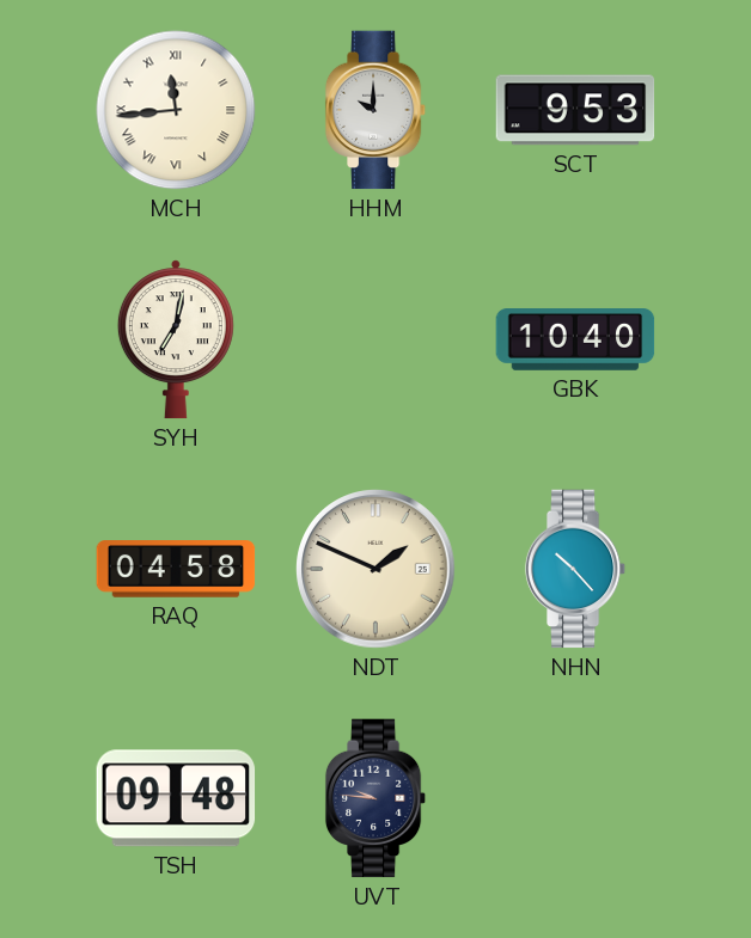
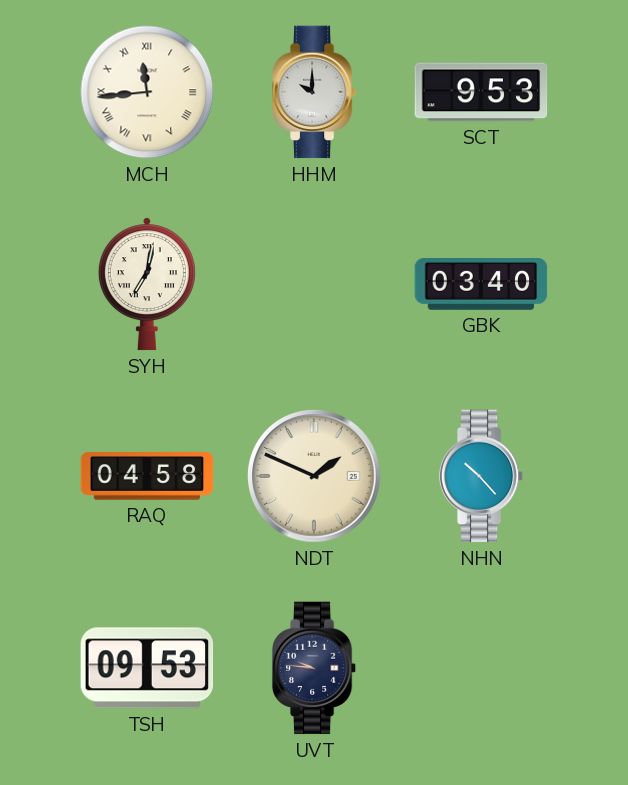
GBK: 10:40 -> 03:40 (481, 285)
TSH: 09:48 -> 09:53 (147, 668)
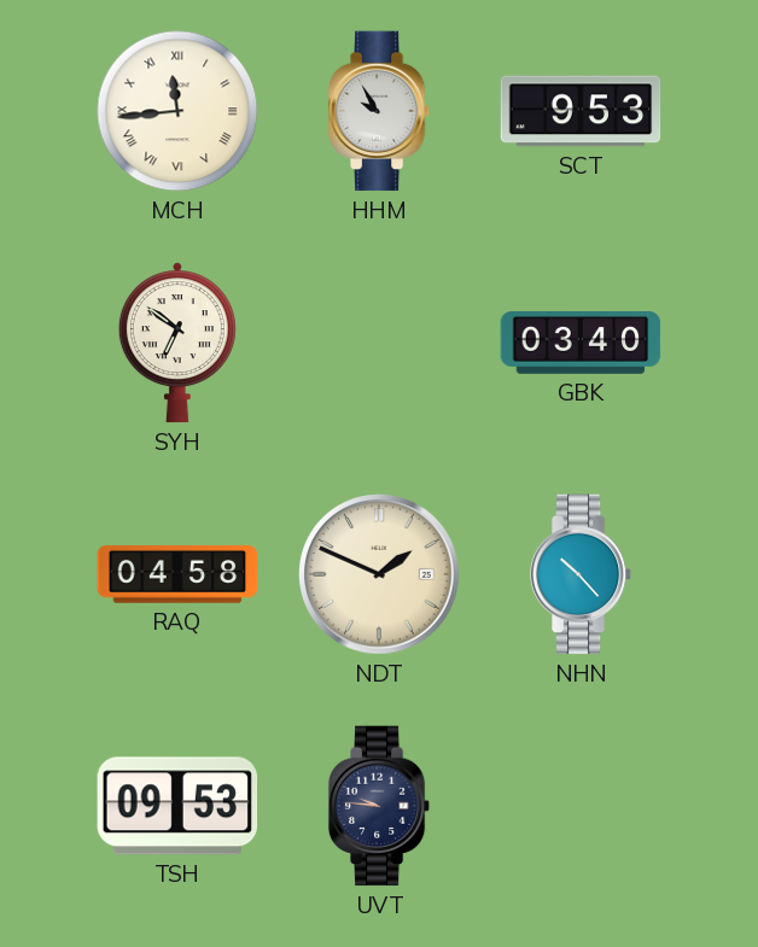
HHM: 10:00 -> 9:55 (379, 111)
SYH: 7:02 -> 6:51 (177, 343)
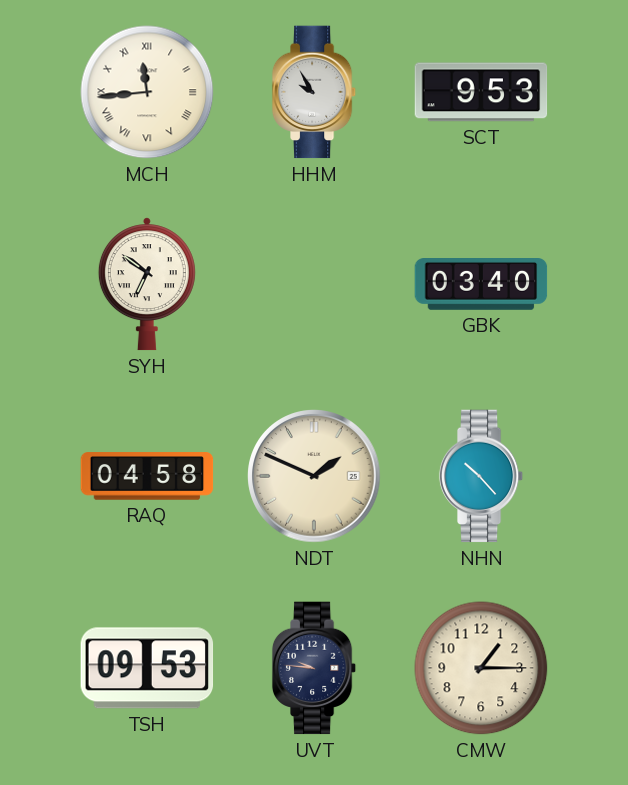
CMW: none -> 1:15 (481, 668)
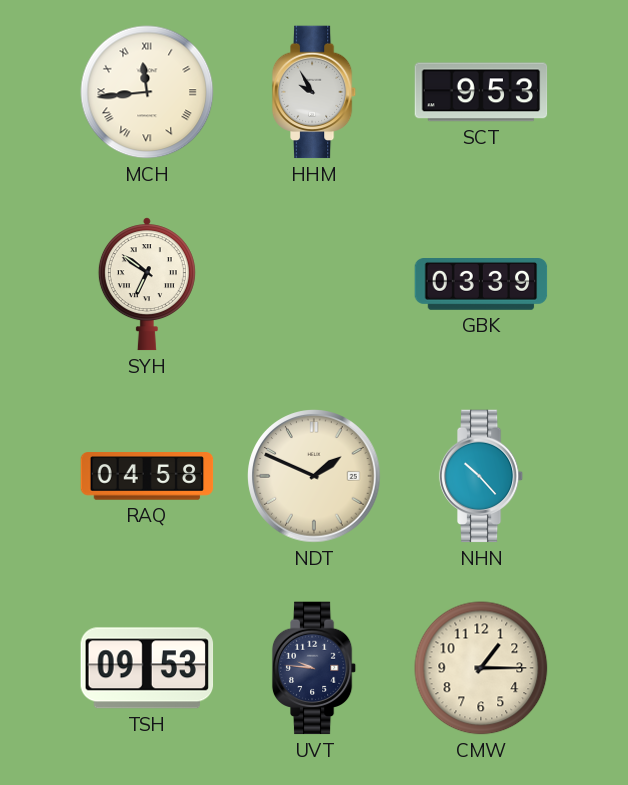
GBK: 03:40 -> 03:39 (481, 285)
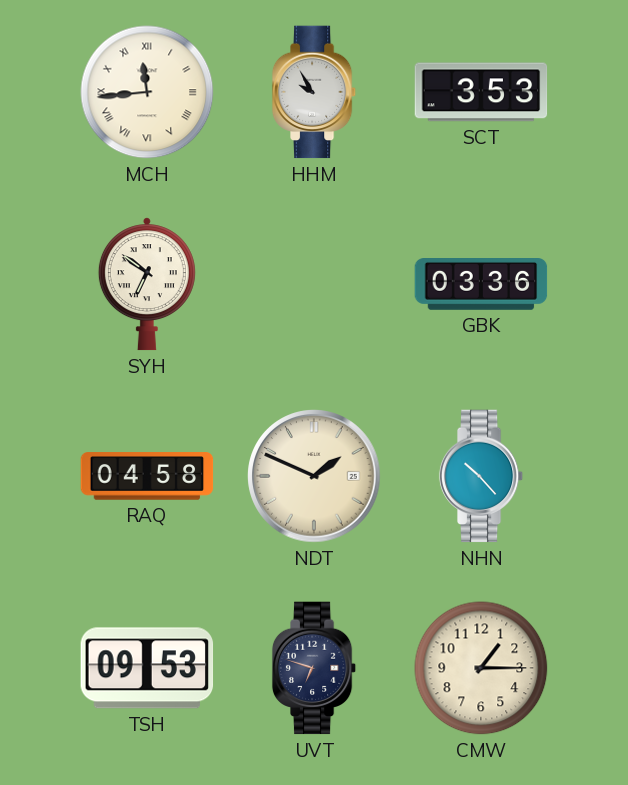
SCT: 9:53 -> 3:53 (481, 92)
GBK: 03:39 -> 03:36 (481, 285)
UVT: 9:46 -> 6:48 (314, 668)
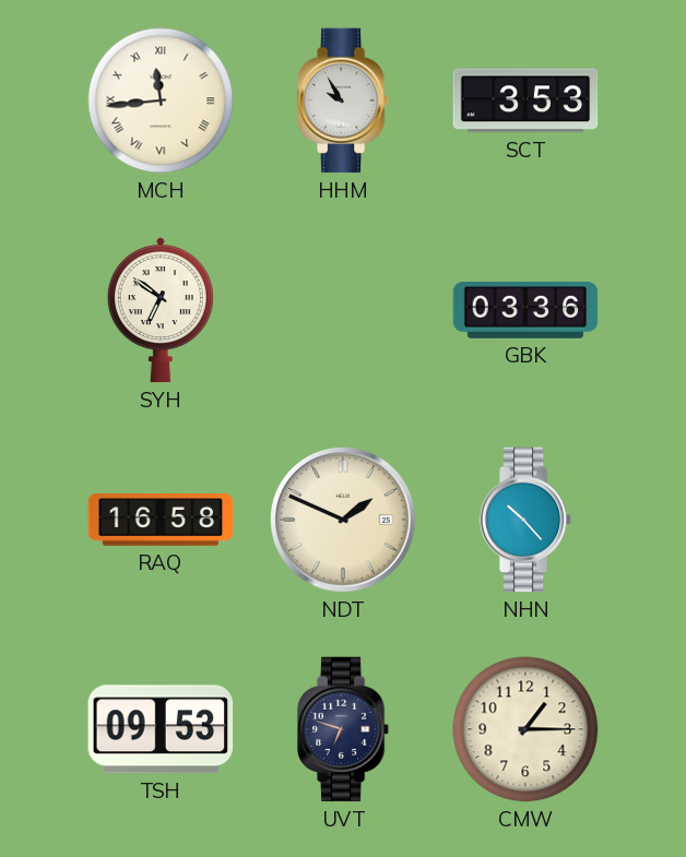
RAQ: 04:58 -> 16:58 (161, 520)
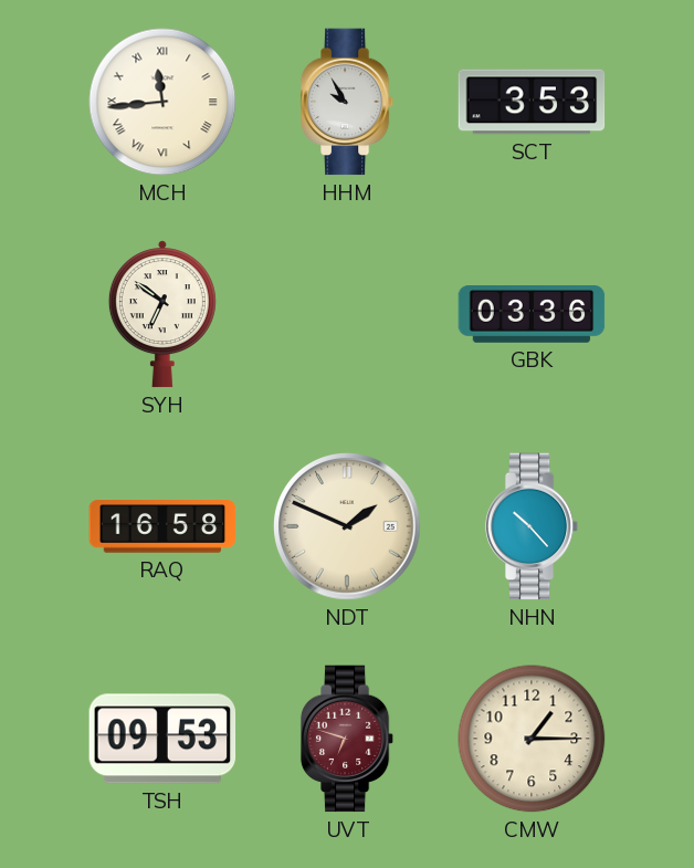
UVT dial: navy -> burgundy (347, 739)
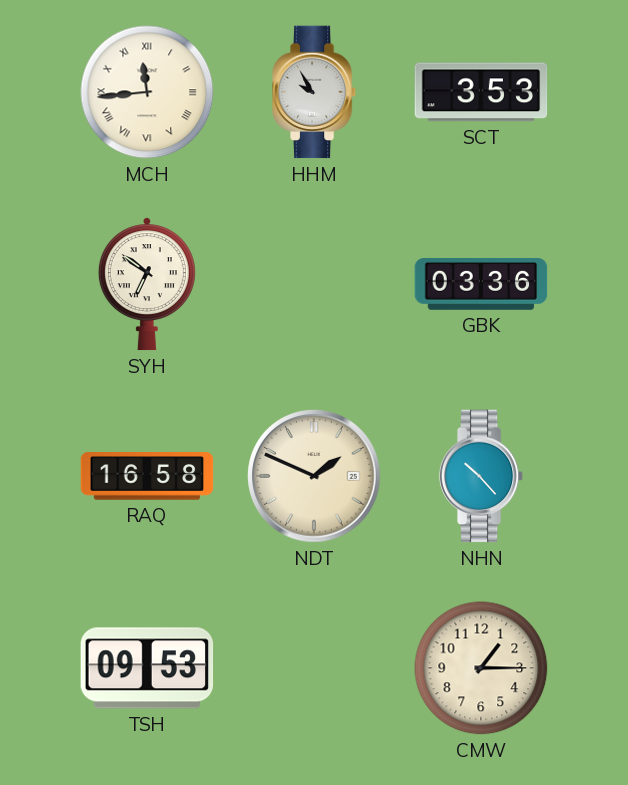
UVT: 6:48 -> none (347, 739)
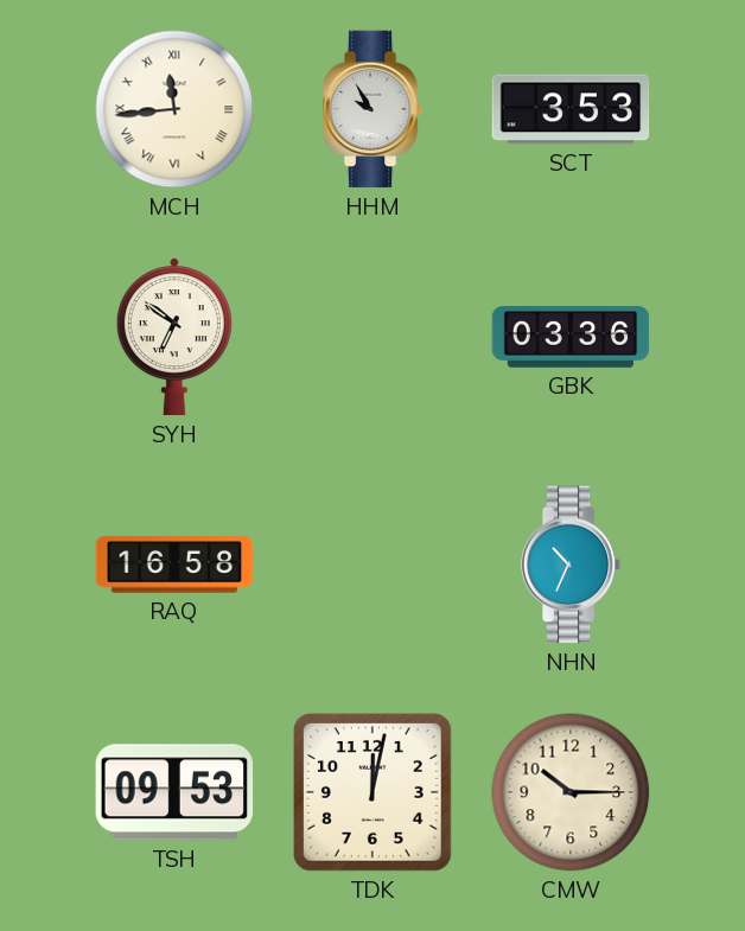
NDT: 1:49 -> none (314, 476)
NHN: 10:23 -> 10:34 (571, 565)
TDK: none -> 12:02 (372, 792)
CMW: 1:15 -> 10:15 (571, 792)
